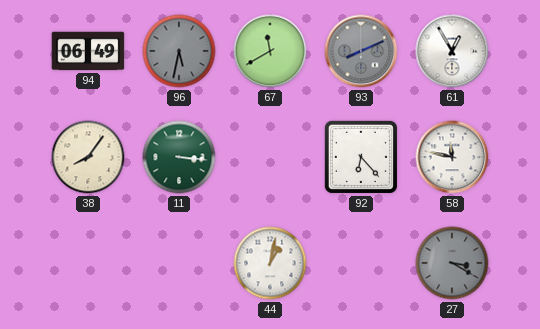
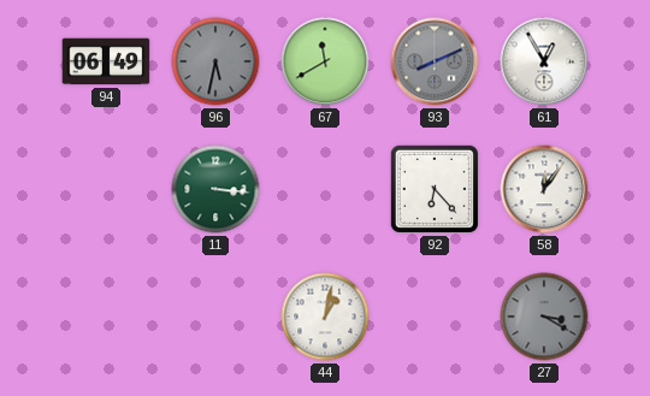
38: 8:06 -> none (88, 157)
58: 11:47 -> 12:06 (544, 189)
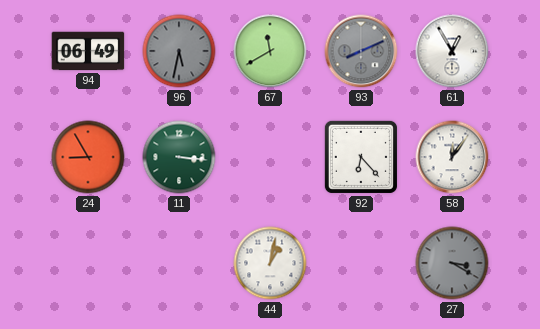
24: none -> 8:55 (88, 157)
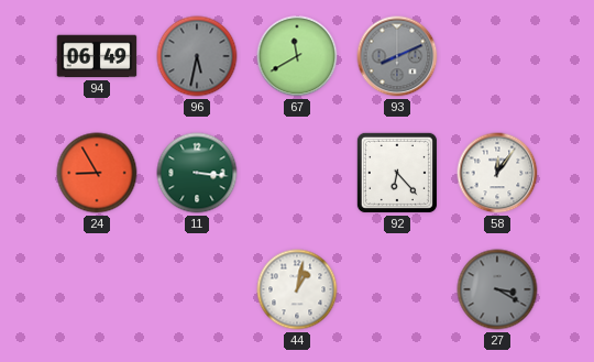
61: 12:55 -> none (452, 51)
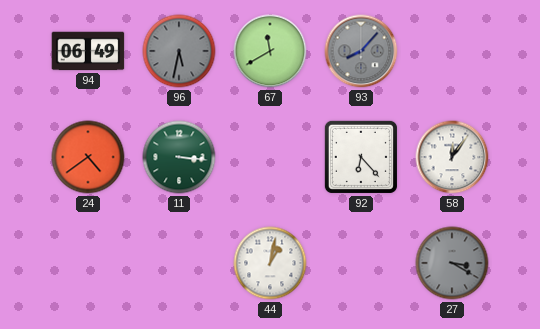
93: 8:11 -> 8:07 (361, 51)
24: 8:55 -> 4:39 (88, 157)
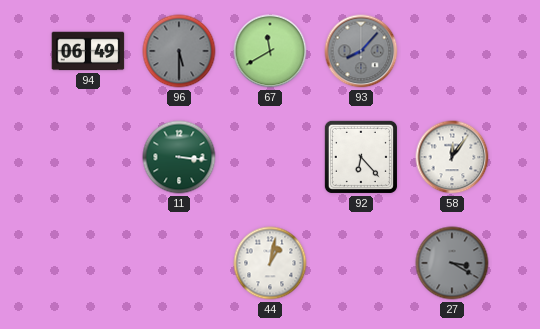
96: 5:32 -> 5:30 (179, 51)
24: 4:39 -> none (88, 157)
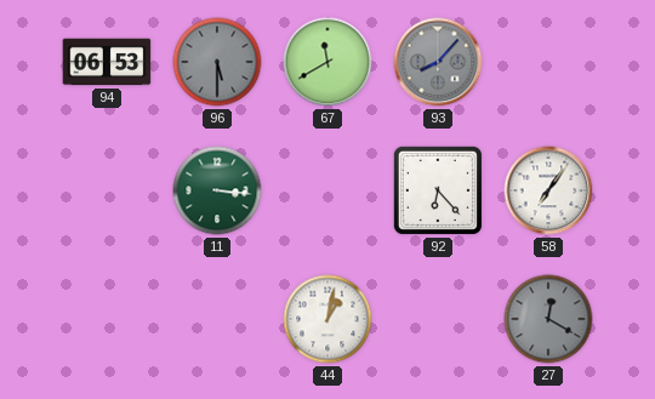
94: 06:49 -> 06:53 (107, 62)
58: 12:06 -> 7:06 (548, 190)
27: 3:20 -> 12:20 (548, 319)
